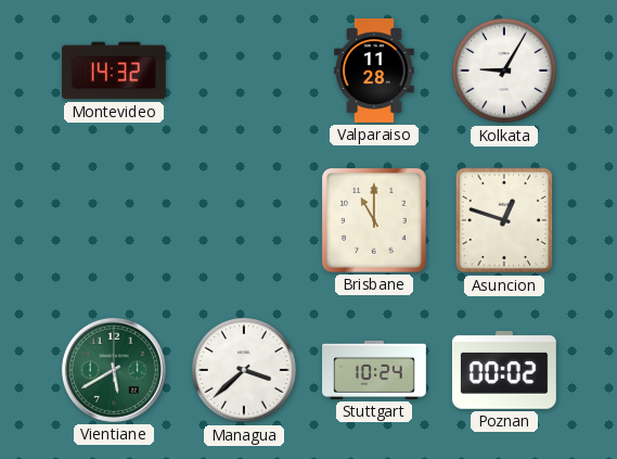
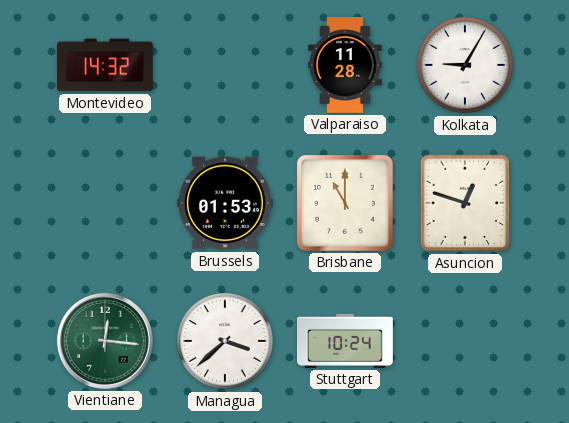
Brussels: none -> 01:53 (226, 203)
Vientiane: 5:40 -> 12:16 (105, 341)
Poznan: 00:02 -> none (504, 370)
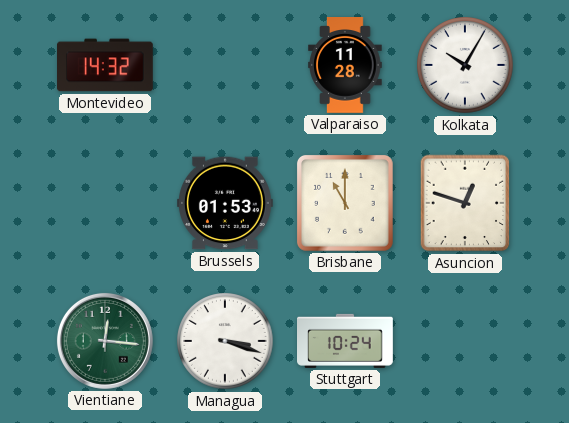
Kolkata: 9:05 -> 10:05 (465, 65)
Managua: 3:38 -> 3:18 (225, 341)
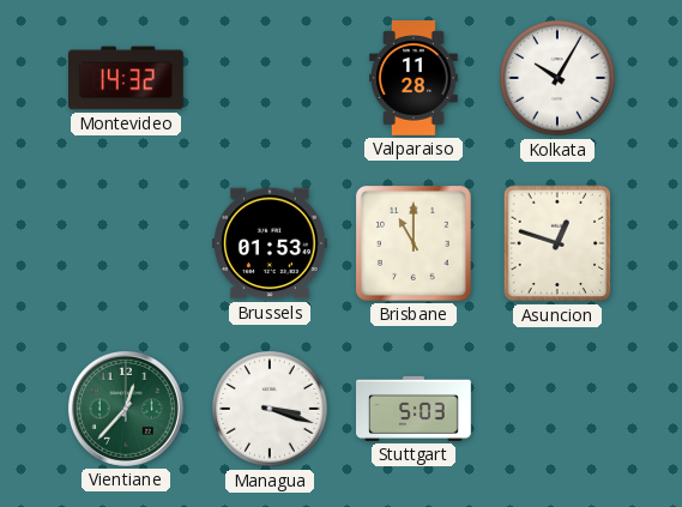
Vientiane: 12:16 -> 12:37 (126, 409)
Stuttgart: 10:24 -> 5:03 (415, 409)
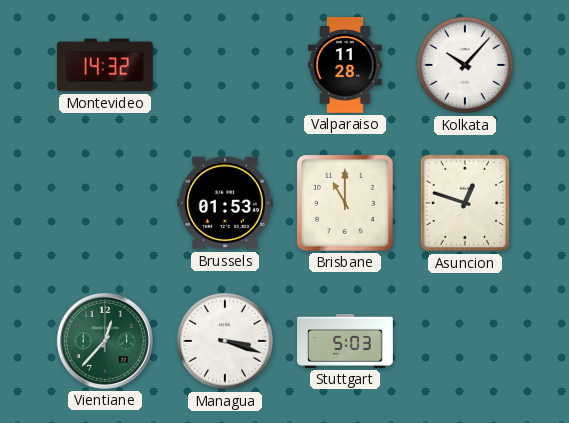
Kolkata: 10:05 -> 10:07 (465, 65)
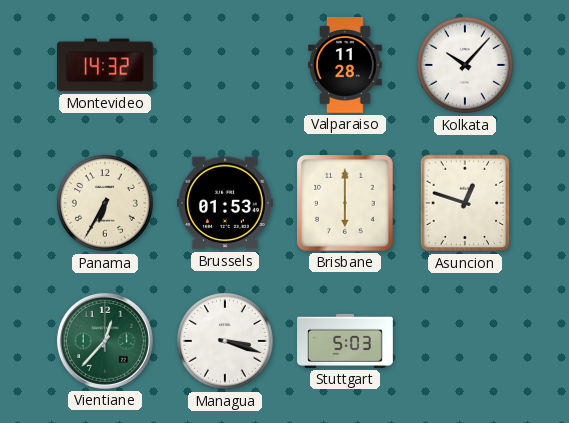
Panama: none -> 6:35 (105, 203)
Brisbane: 11:00 -> 6:00 (345, 203)
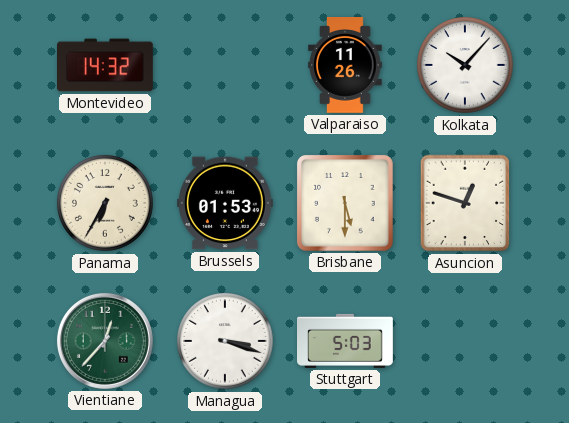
Valparaiso: 11:28 -> 11:26 (345, 66)
Brisbane: 6:00 -> 5:30 (345, 203)
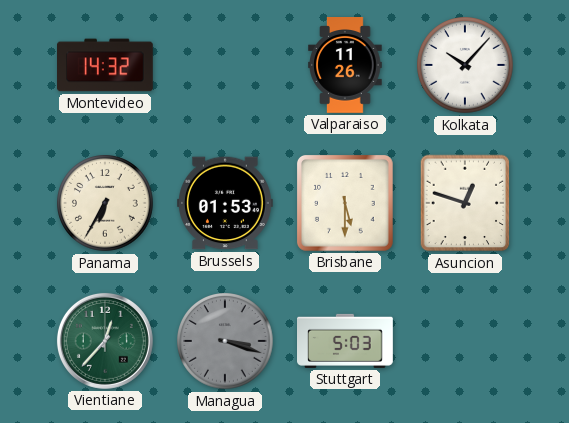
Managua dial: white -> grey (225, 341)
